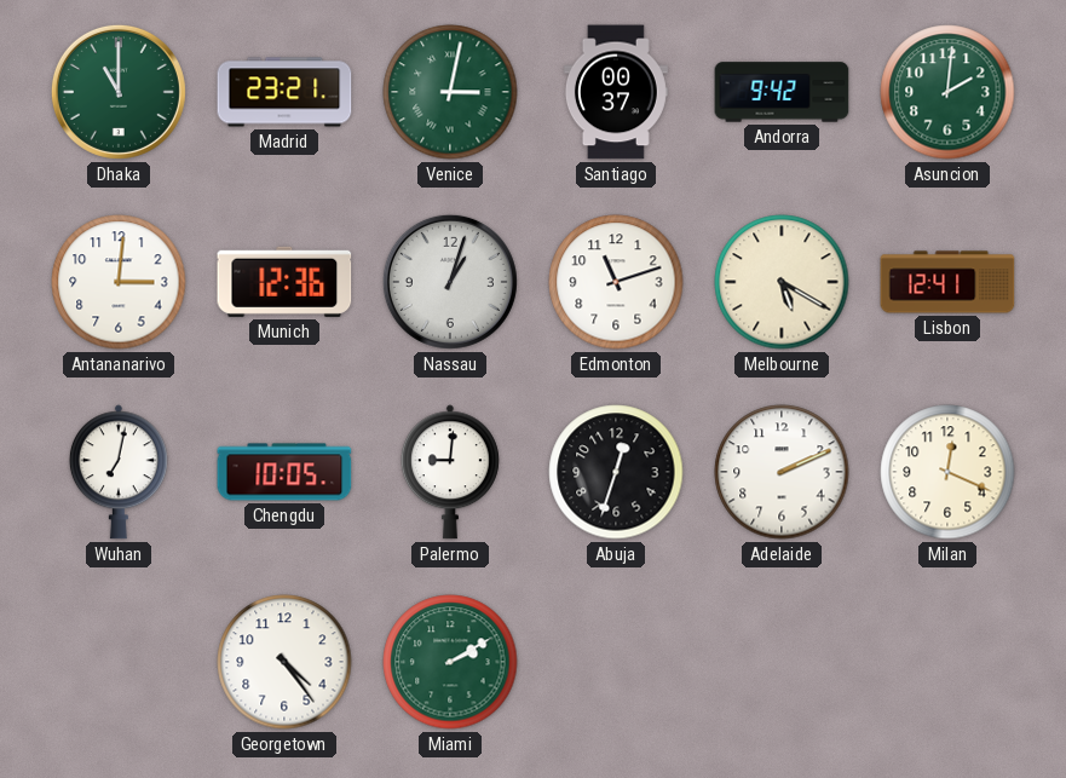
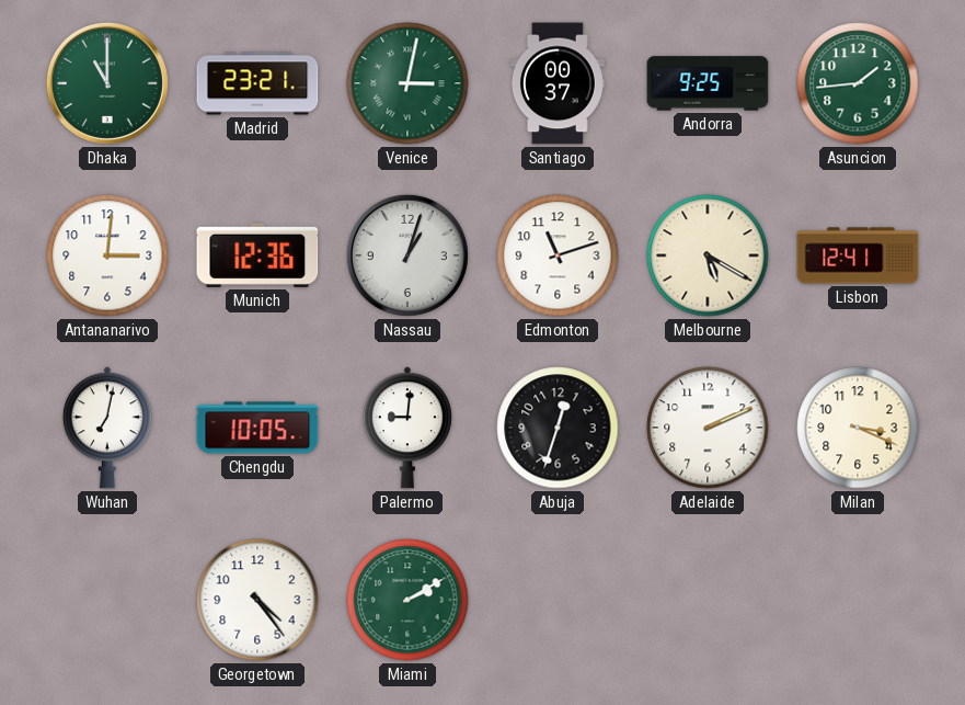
Andorra: 9:42 -> 9:25 (708, 83)
Asuncion: 2:01 -> 1:44 (858, 83)
Milan: 12:19 -> 3:19 (858, 428)
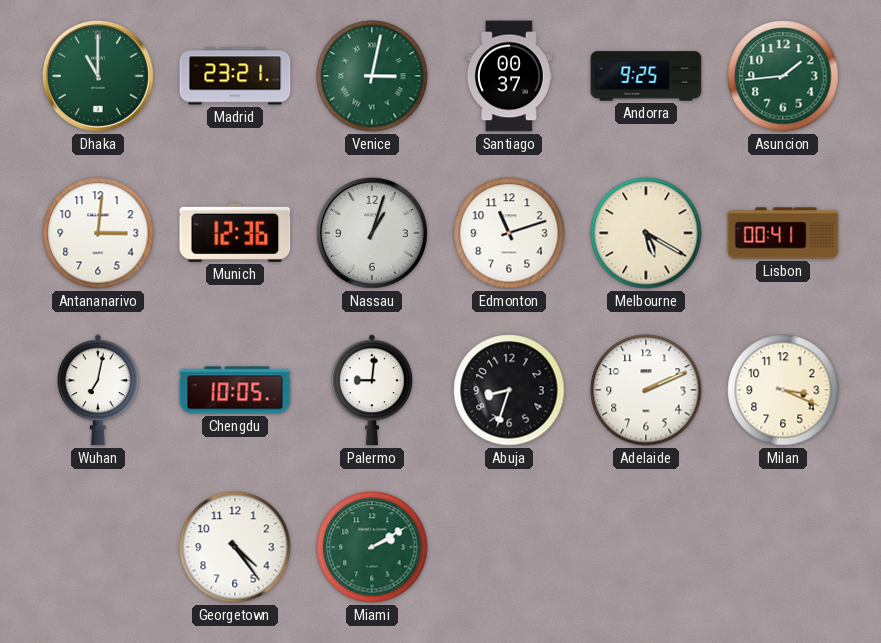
Lisbon: 12:41 -> 00:41 (783, 233)
Abuja: 12:33 -> 8:33 (509, 390)
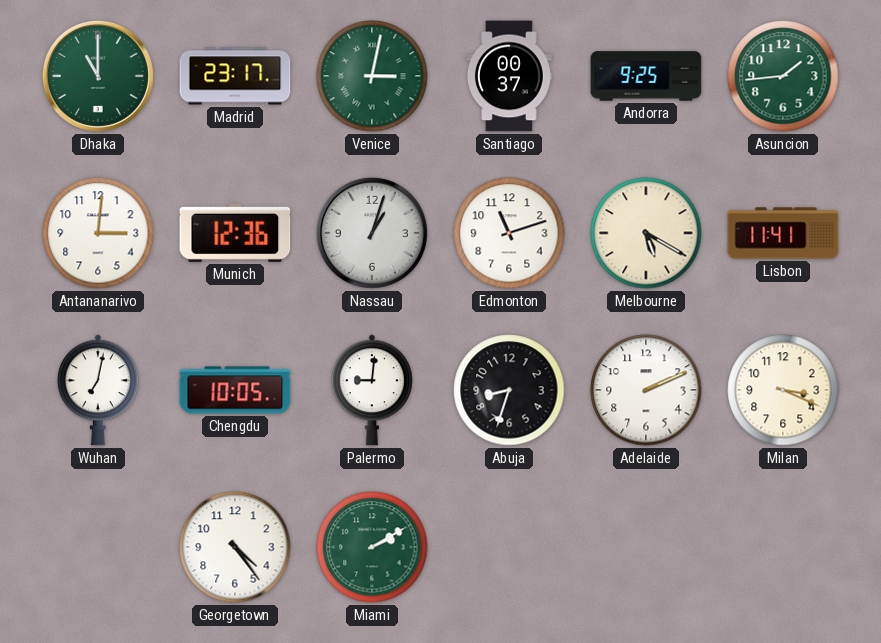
Madrid: 23:21 -> 23:17 (235, 76)
Lisbon: 00:41 -> 11:41 (783, 233)
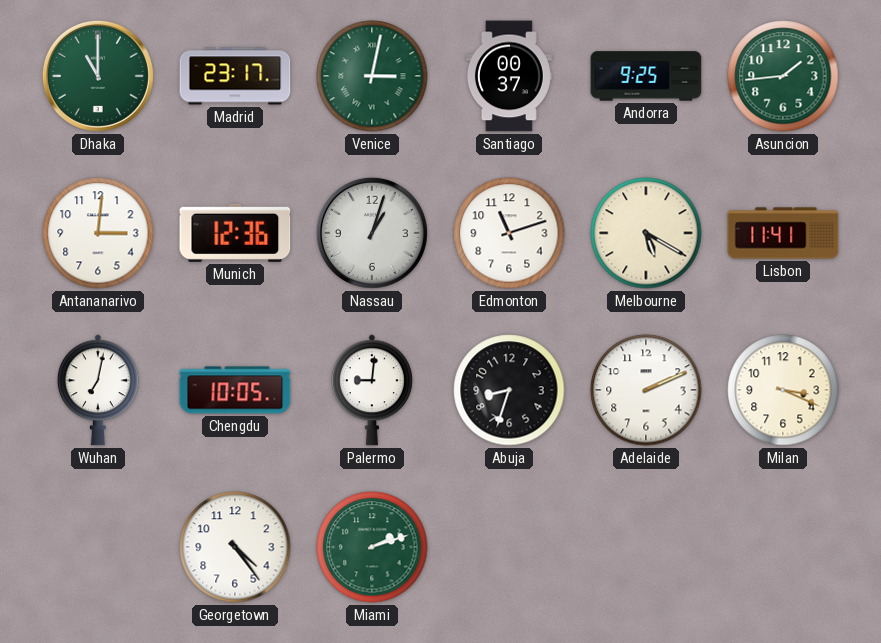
Miami: 2:10 -> 2:12 (372, 547)
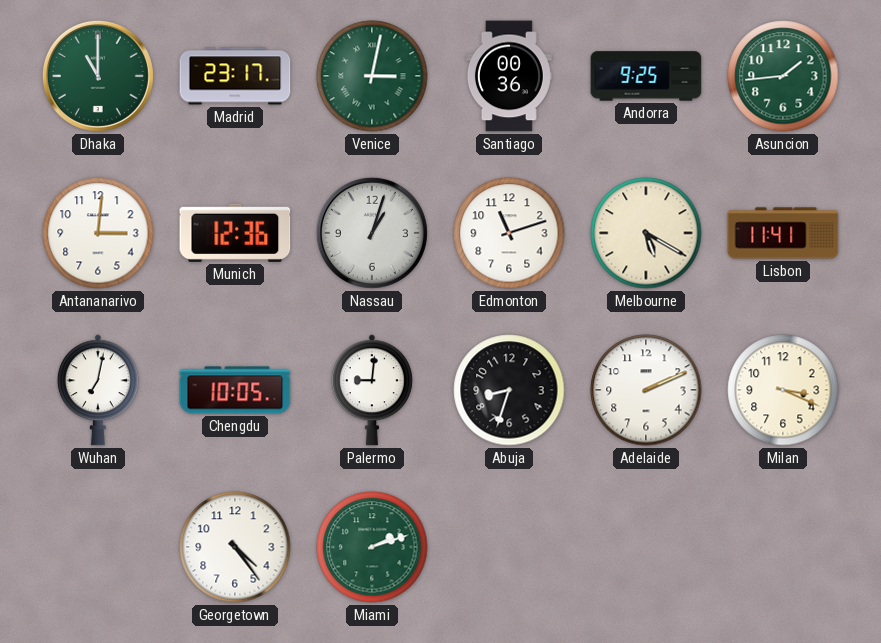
Santiago: 00:37 -> 00:36 (509, 76)
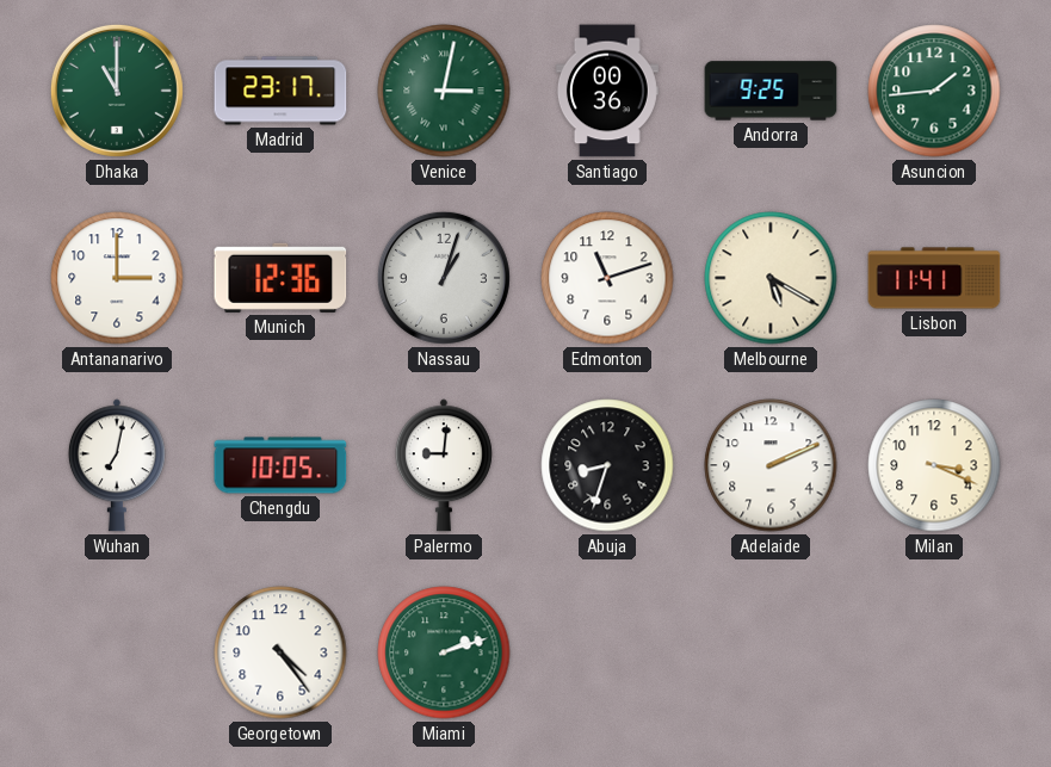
Antananarivo: 3:01 -> 3:00 (117, 278)
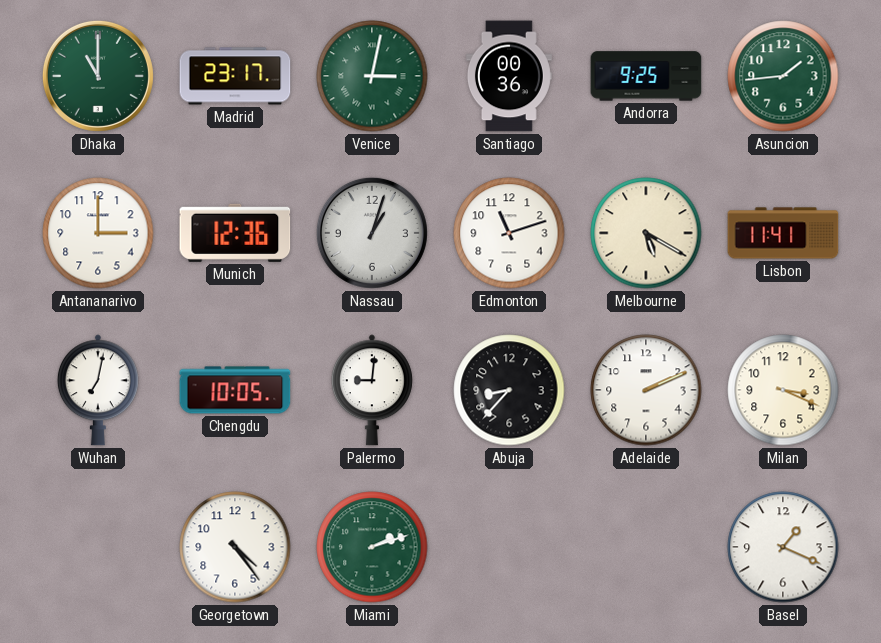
Abuja: 8:33 -> 8:37 (509, 390)
Basel: none -> 1:19 (783, 547)
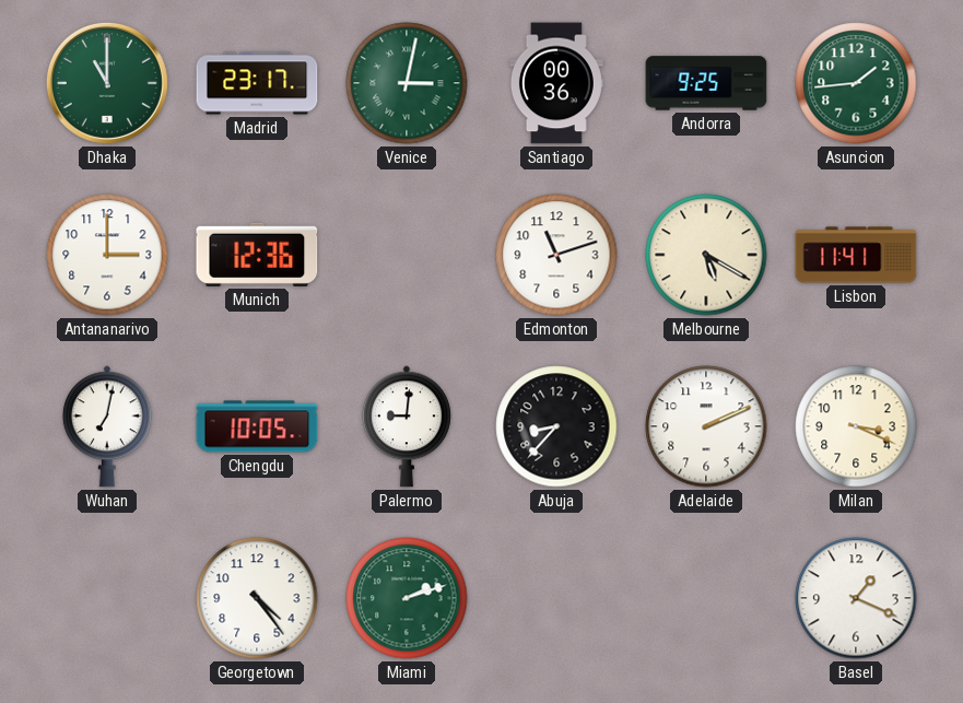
Nassau: 1:03 -> none (372, 233)
